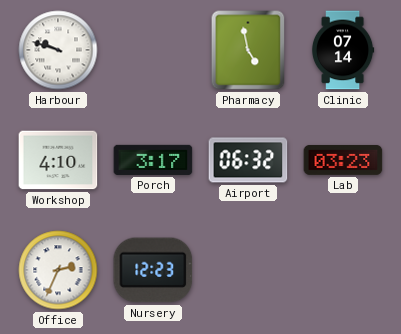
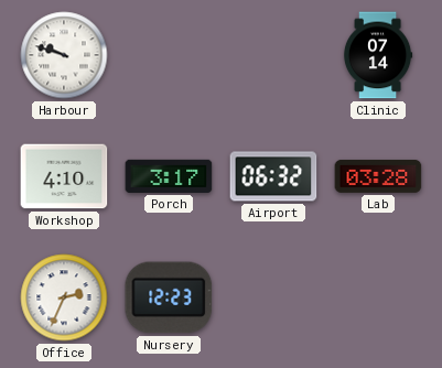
Pharmacy: 4:58 -> none (248, 50)
Lab: 03:23 -> 03:28 (378, 176)
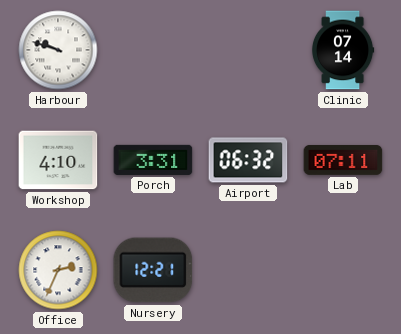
Porch: 3:17 -> 3:31 (153, 160)
Lab: 03:28 -> 07:11 (343, 160)
Nursery: 12:23 -> 12:21 (153, 270)
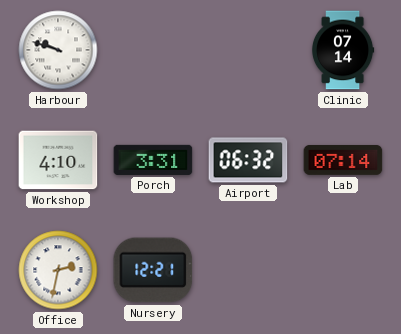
Lab: 07:11 -> 07:14 (343, 160)
Office: 2:34 -> 2:32 (58, 270)
